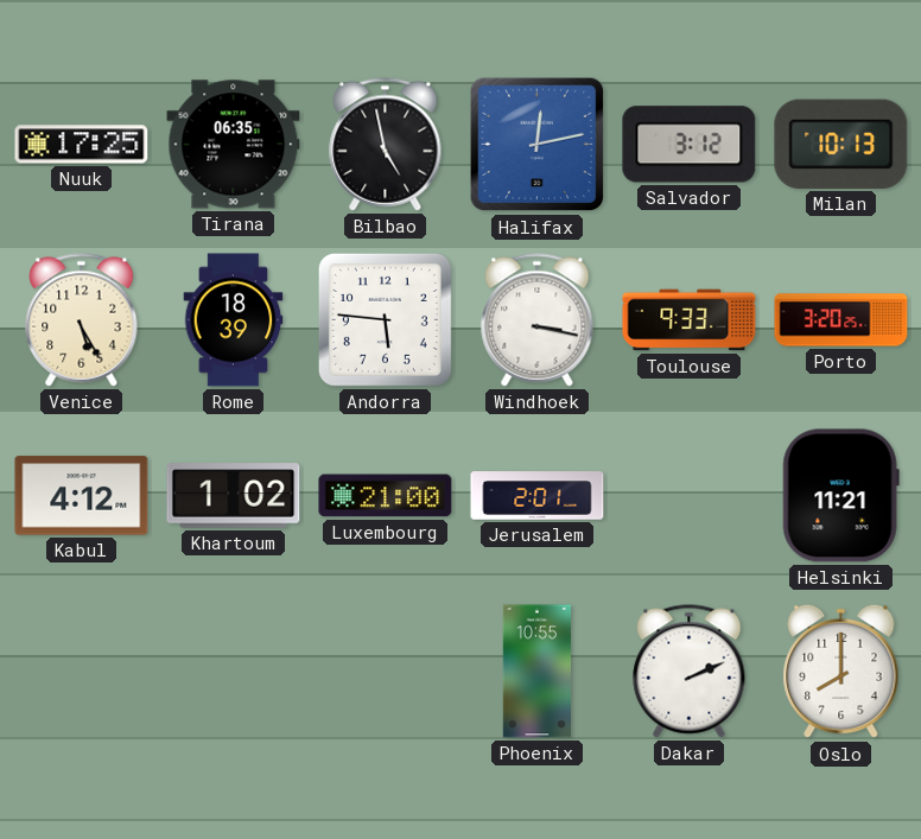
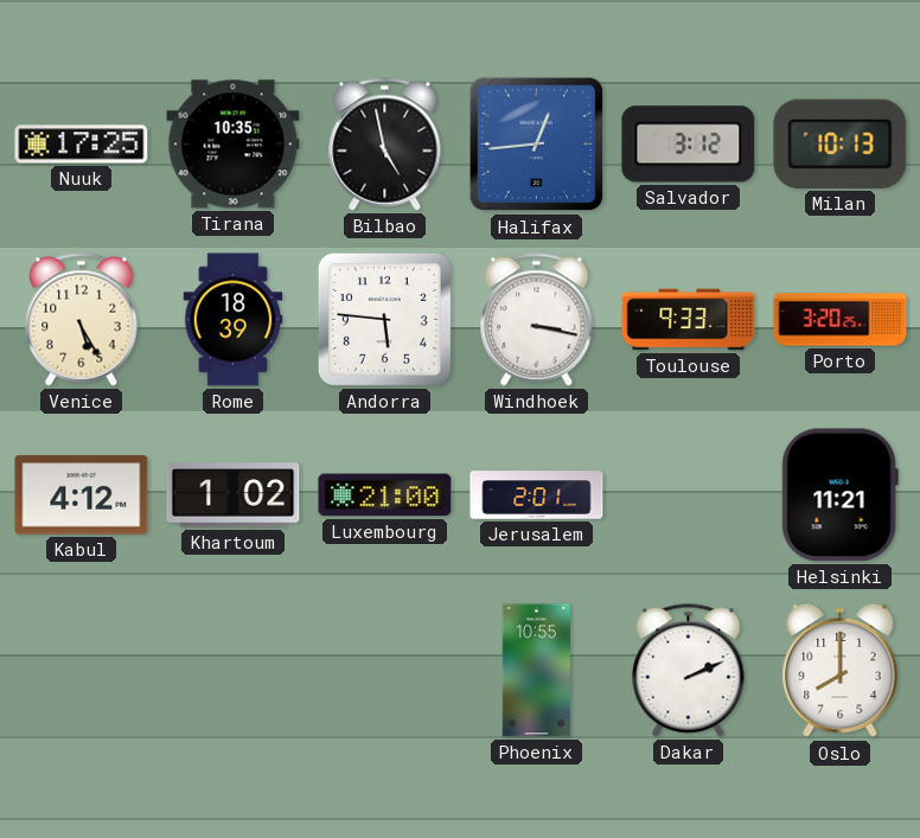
Tirana: 06:35 -> 10:35 (234, 145)
Halifax: 12:13 -> 12:44 (537, 145)
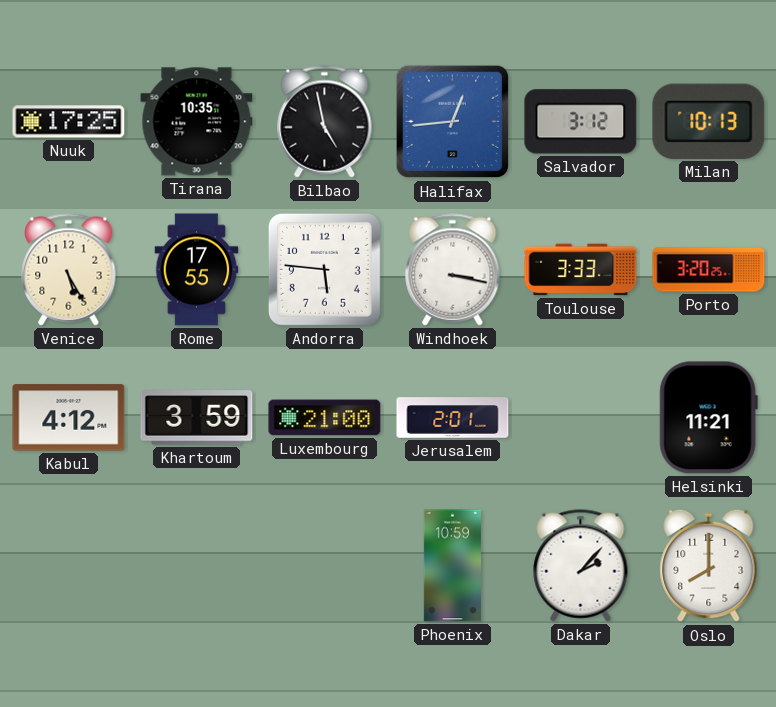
Rome: 18:39 -> 17:55 (197, 270)
Toulouse: 9:33 -> 3:33 (581, 270)
Khartoum: 1:02 -> 3:59 (197, 418)
Phoenix: 10:55 -> 10:59 (452, 566)
Dakar: 2:11 -> 2:07 (581, 566)
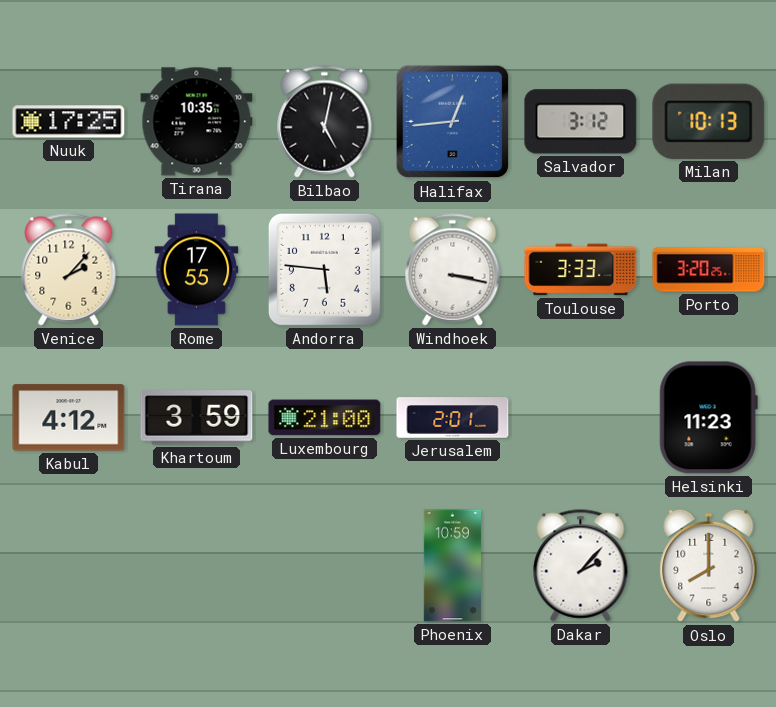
Bilbao: 4:58 -> 5:02 (325, 122)
Venice: 5:25 -> 2:07 (69, 270)
Helsinki: 11:21 -> 11:23 (708, 418)
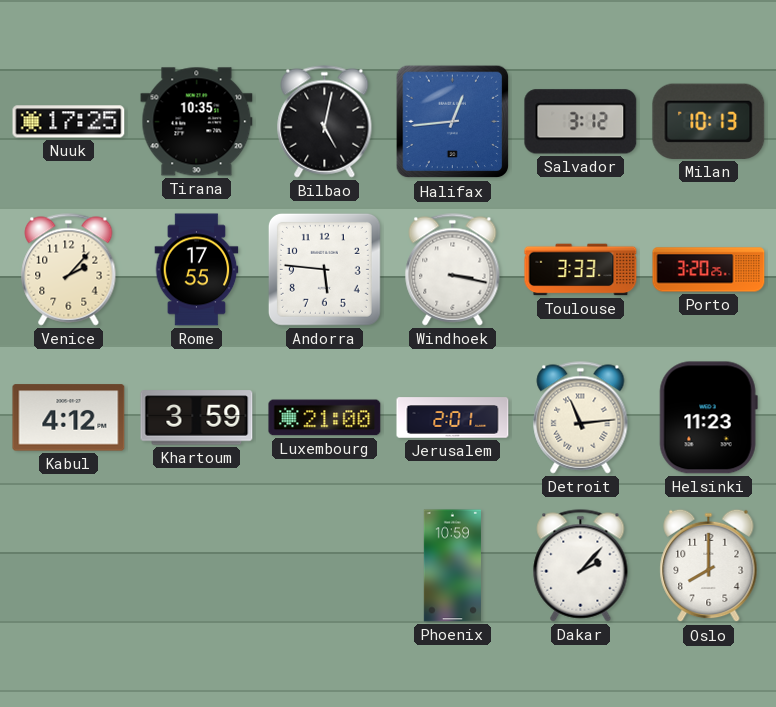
Detroit: none -> 11:14 (581, 418)
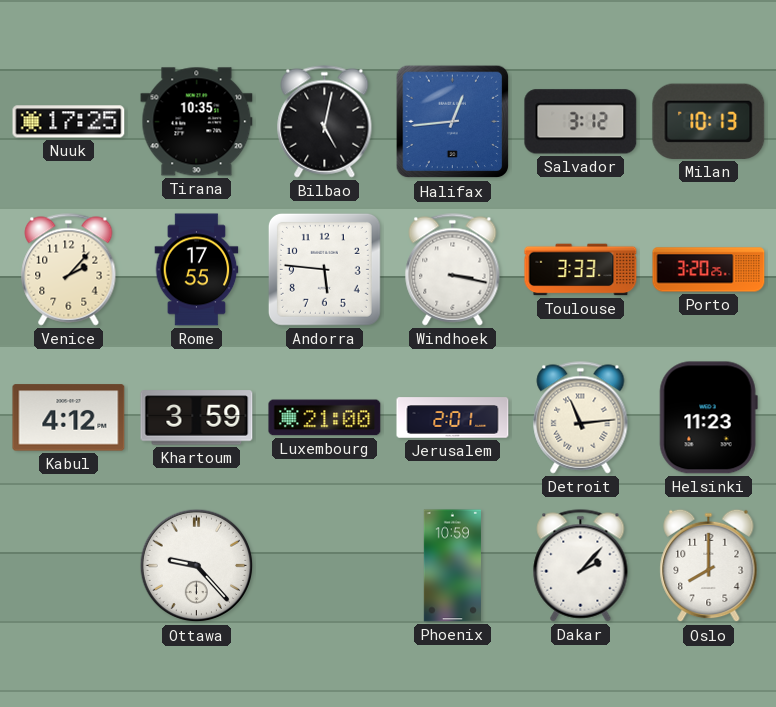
Ottawa: none -> 9:23 (197, 566)
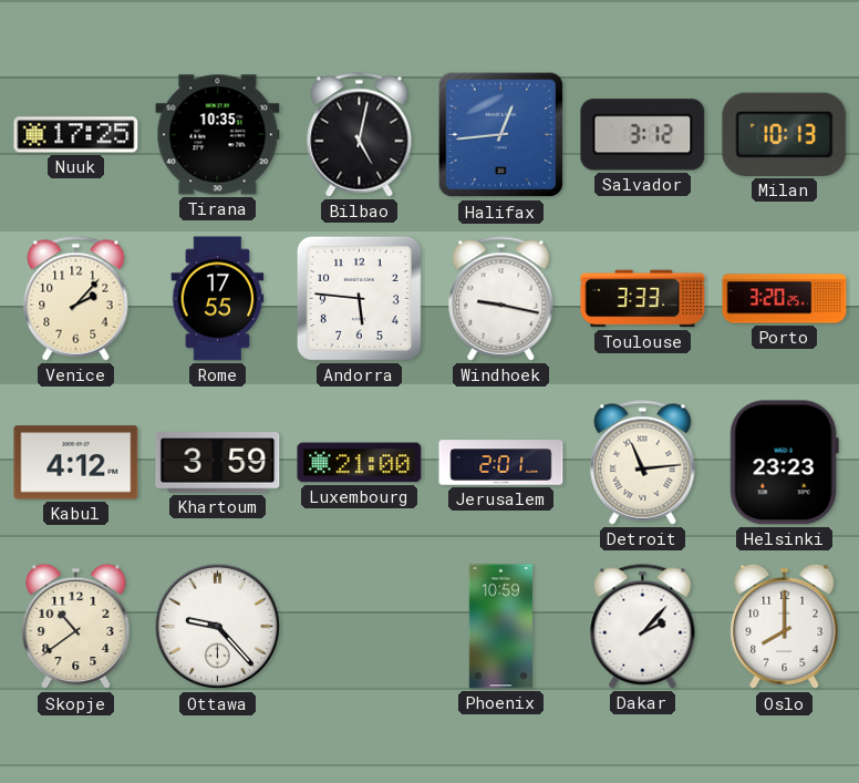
Windhoek: 3:17 -> 9:17 (501, 299)
Helsinki: 11:23 -> 23:23 (784, 463)
Skopje: none -> 10:39 (76, 627)
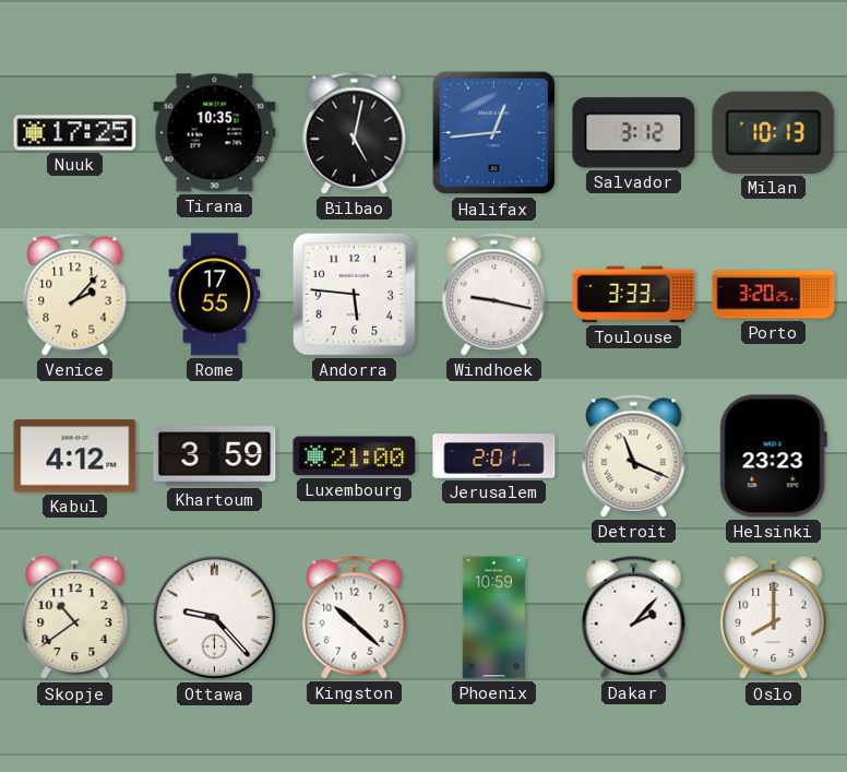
Detroit: 11:14 -> 11:19 (634, 456)
Kingston: none -> 10:22 (355, 618)
